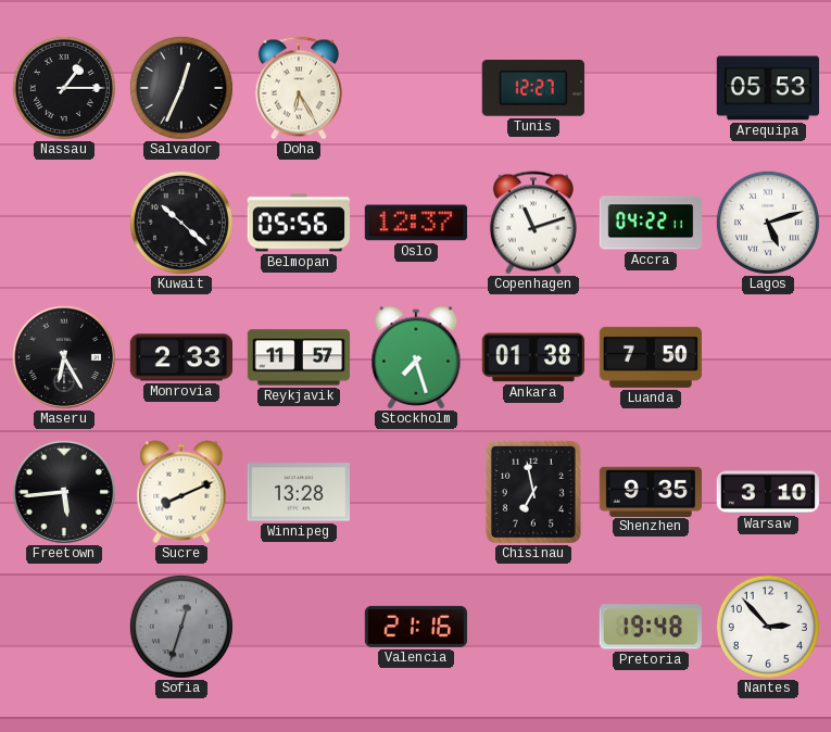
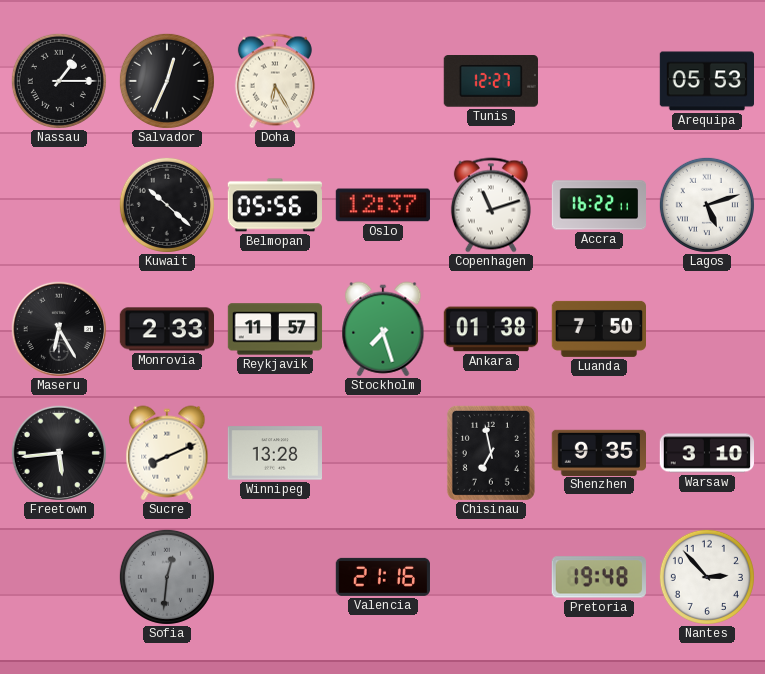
Accra: 04:22 -> 16:22 (599, 205)
Sofia: 12:33 -> 12:31 (167, 577)
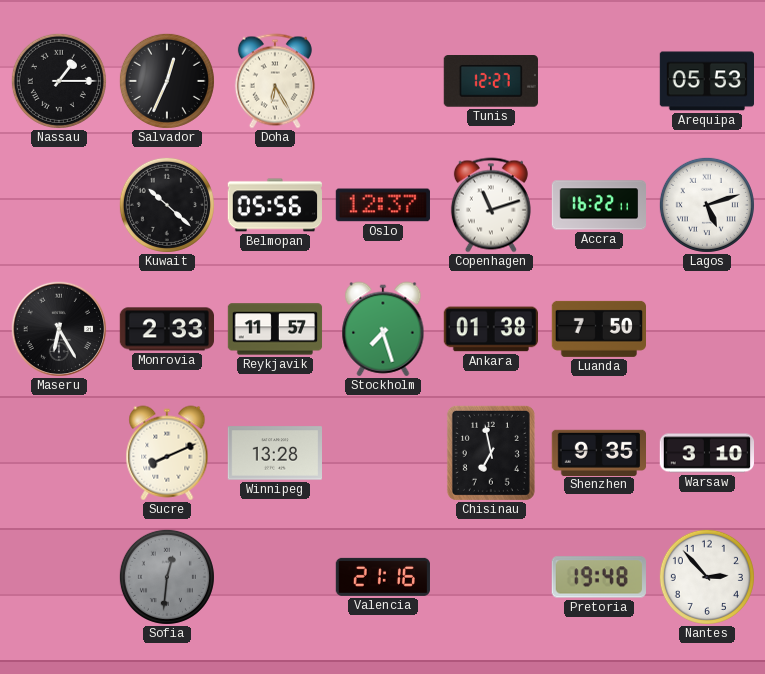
Freetown: 5:44 -> none (58, 452)
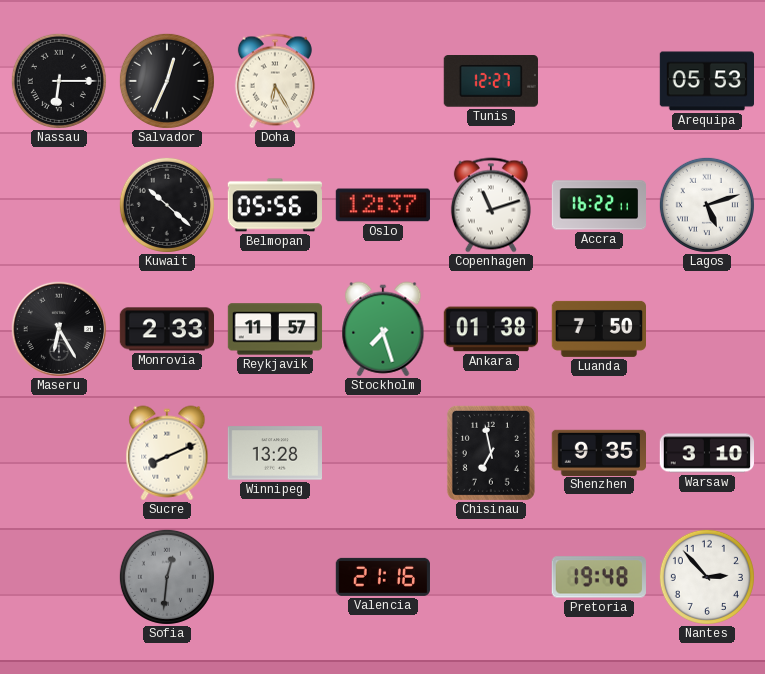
Nassau: 1:15 -> 6:15 (59, 81)
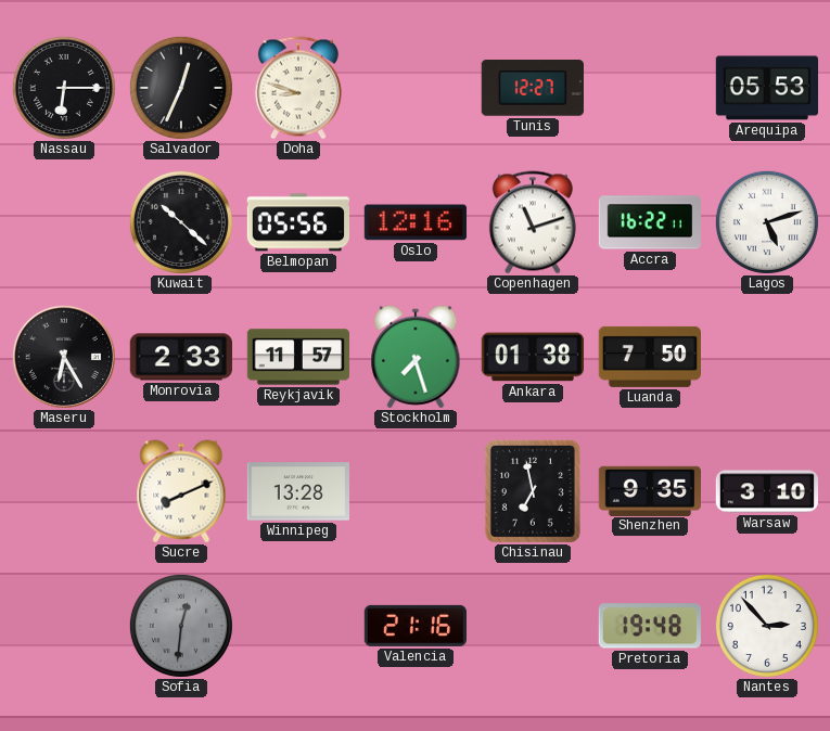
Doha: 6:25 -> 8:48 (298, 88)
Oslo: 12:37 -> 12:16 (414, 222)
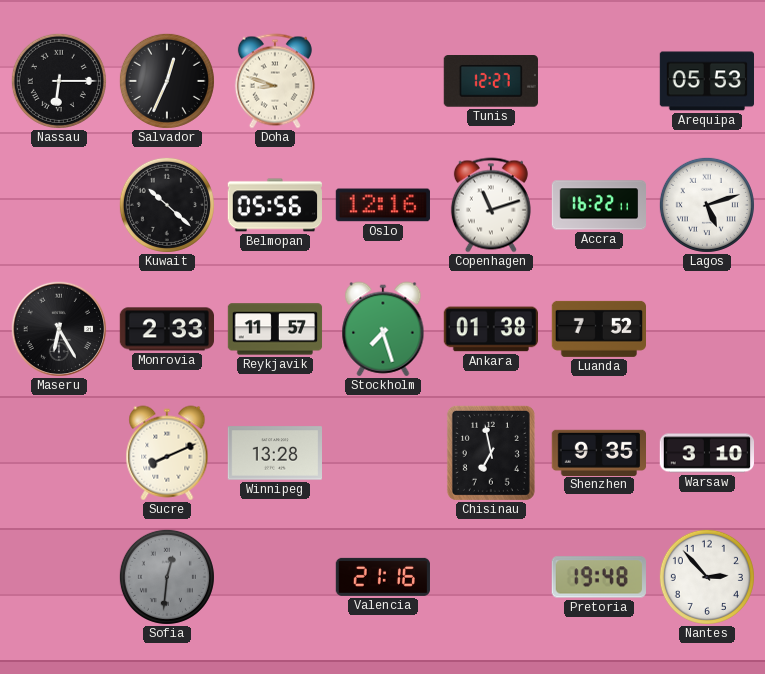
Luanda: 7:50 -> 7:52 (598, 329)
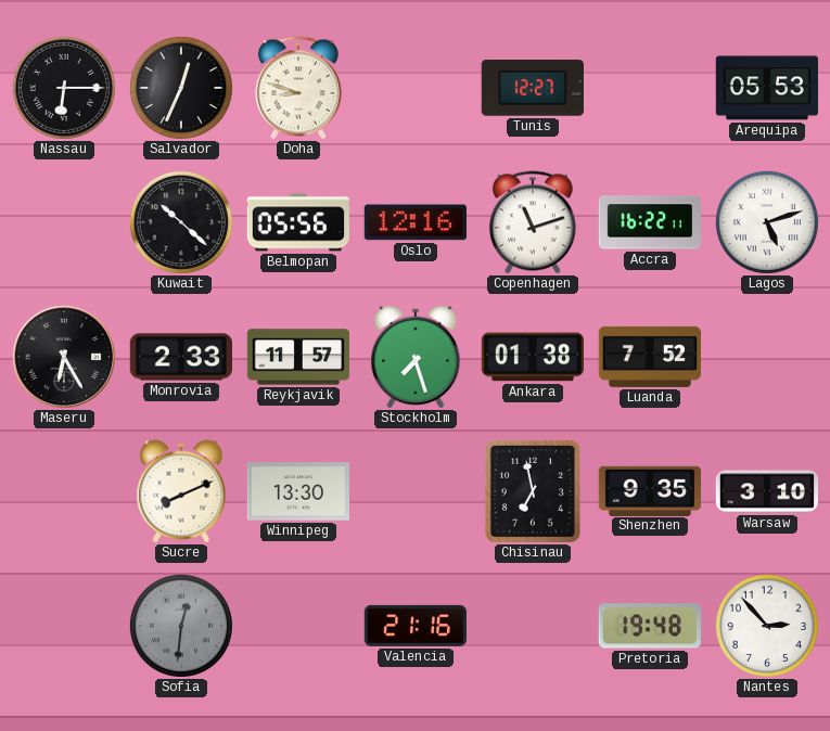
Winnipeg: 13:28 -> 13:30 (297, 491)
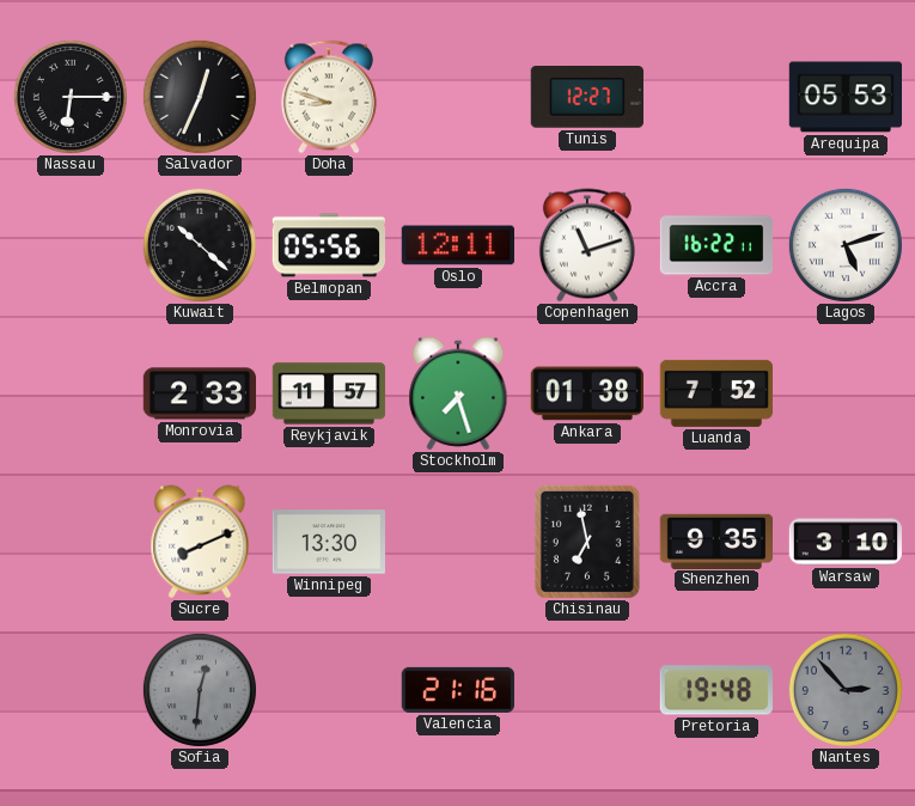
Oslo: 12:16 -> 12:11 (457, 245)
Maseru: 6:25 -> none (63, 356)
Nantes dial: white -> grey (846, 690)
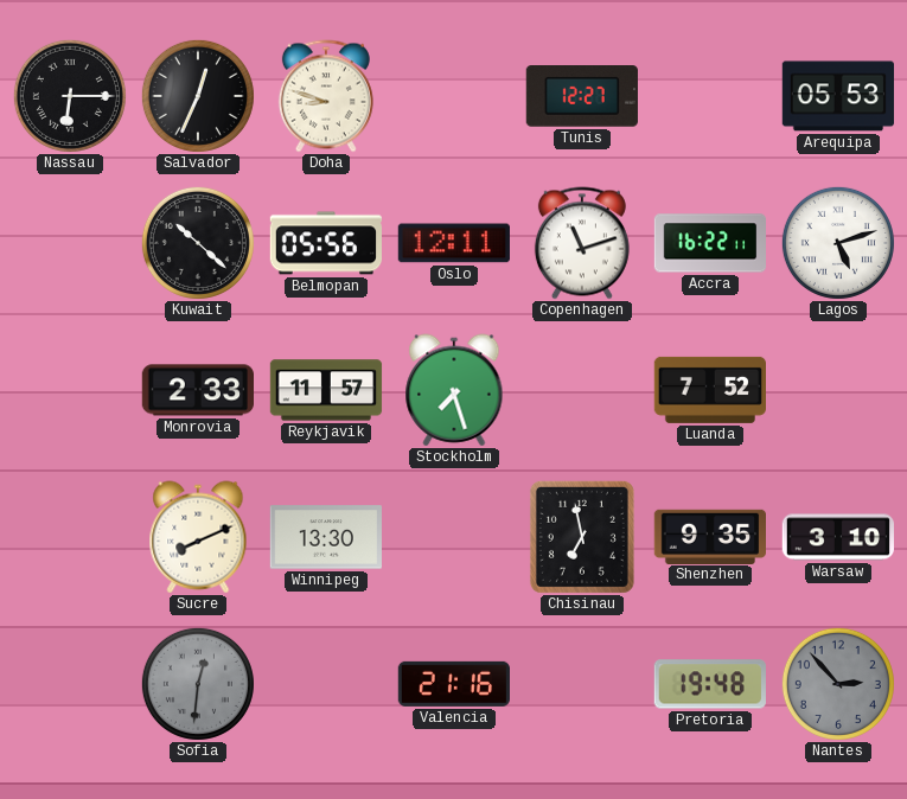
Ankara: 01:38 -> none (586, 393)
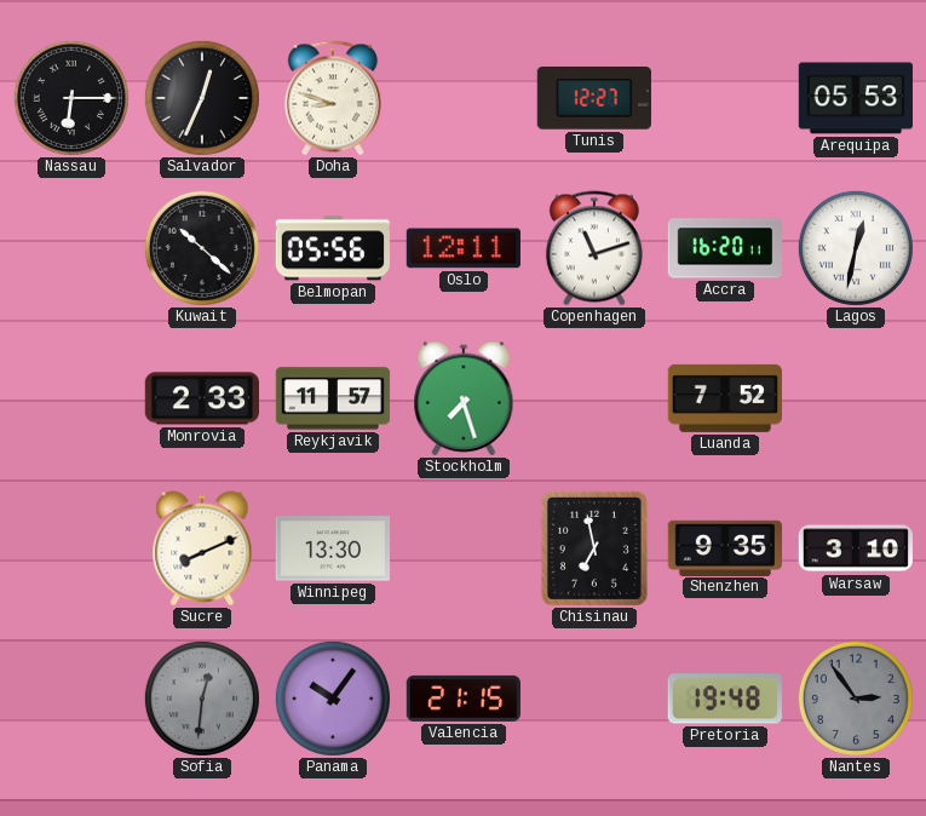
Accra: 16:22 -> 16:20 (725, 248)
Lagos: 5:12 -> 12:32 (856, 248)
Panama: none -> 10:06 (333, 699)
Valencia: 21:16 -> 21:15 (462, 699)
Nantes: 2:53 -> 2:54 (856, 699)
